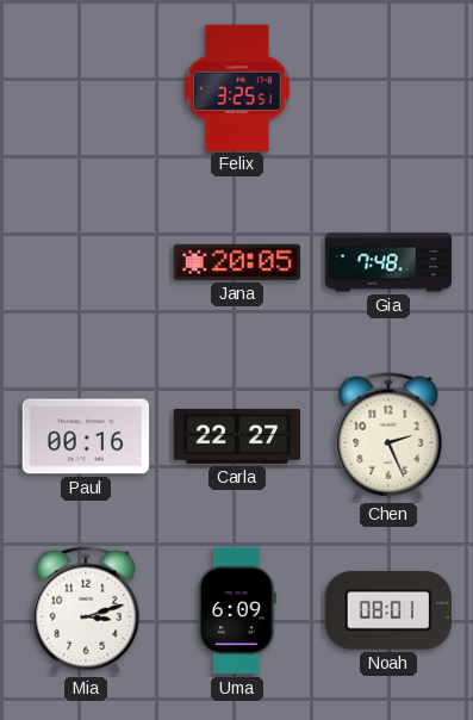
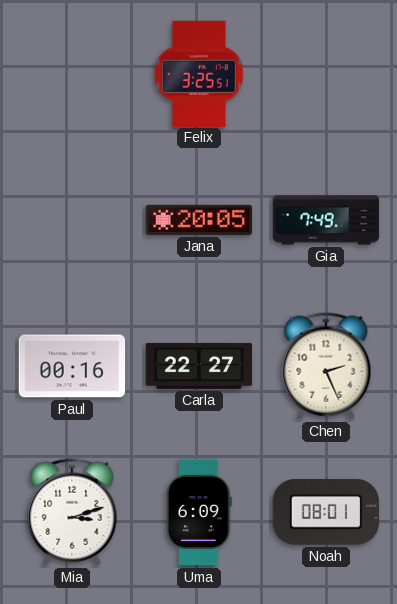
Gia: 7:48 -> 7:49 (326, 220)
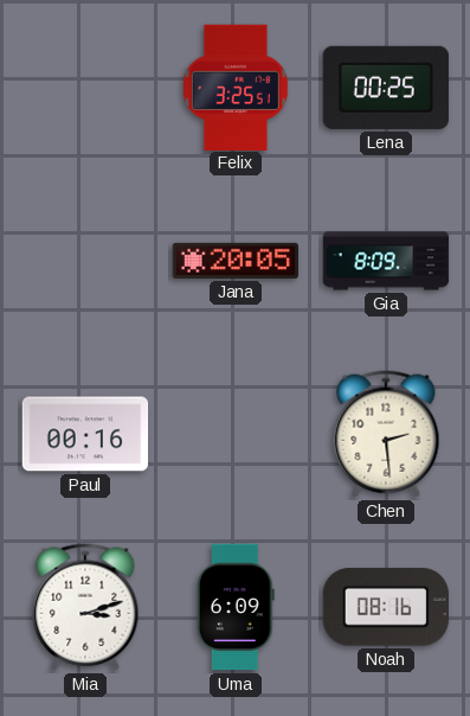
Lena: none -> 00:25 (386, 88)
Gia: 7:49 -> 8:09 (386, 261)
Carla: 22:27 -> none (199, 366)
Chen: 2:26 -> 2:29 (386, 434)
Noah: 08:01 -> 08:16 (386, 607)
